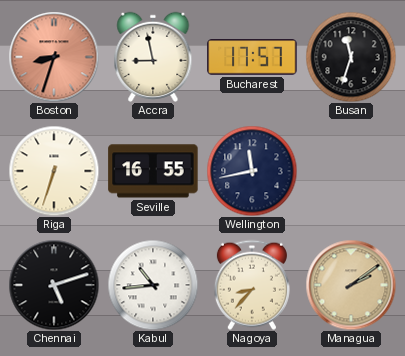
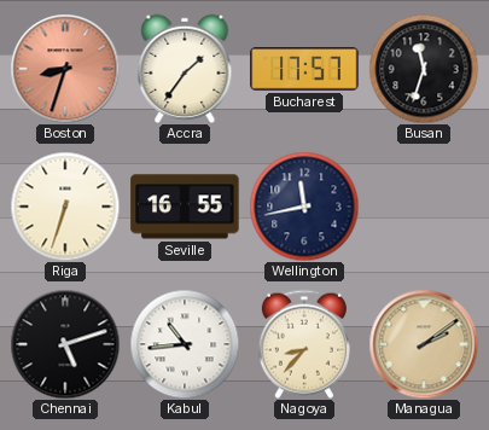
Accra: 8:58 -> 1:36 (185, 69)
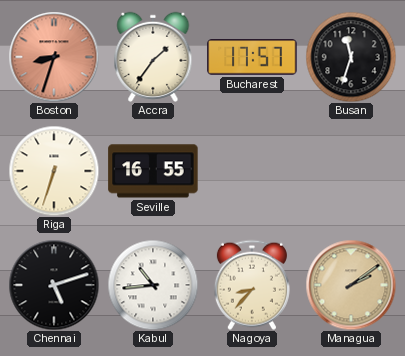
Wellington: 11:43 -> none (304, 207)
